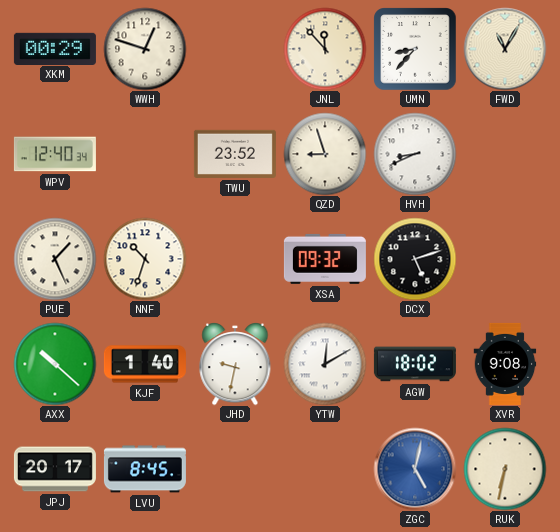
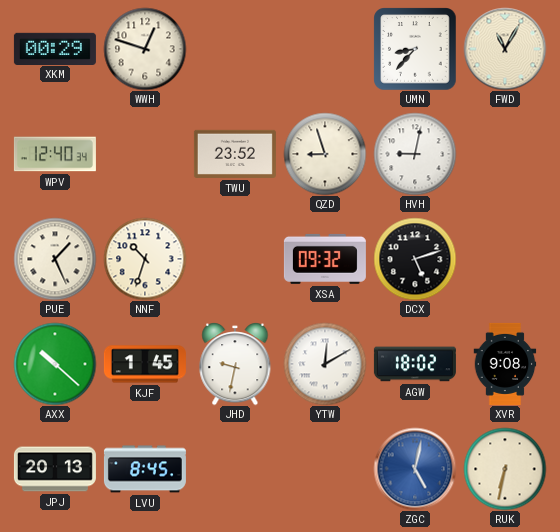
JNL: 11:53 -> none (325, 49)
HVH: 8:41 -> 9:02 (415, 154)
KJF: 1:40 -> 1:45 (145, 364)
JPJ: 20:17 -> 20:13 (55, 469)
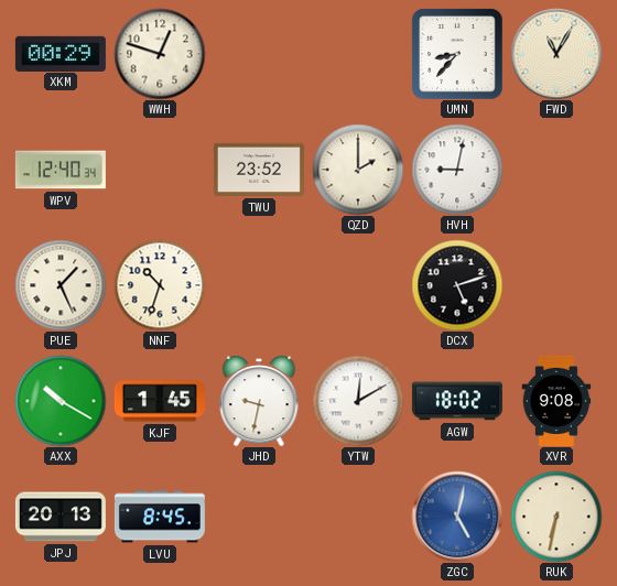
QZD: 8:57 -> 2:00 (358, 170)
XSA: 09:32 -> none (325, 259)
AXX: 10:22 -> 10:20 (61, 401)
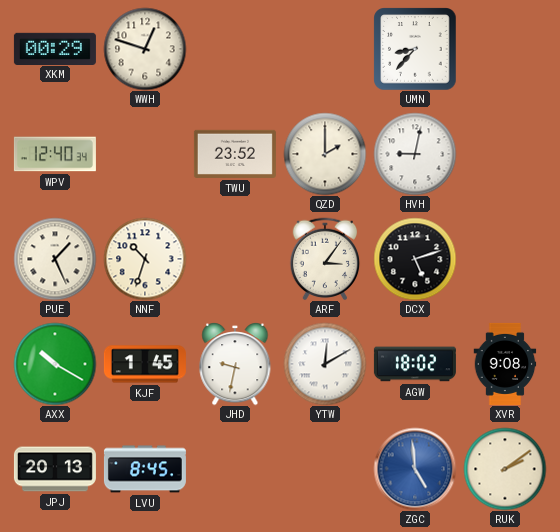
FWD: 11:05 -> none (556, 54)
ARF: none -> 3:06 (325, 259)
ZGC: 5:02 -> 4:59 (415, 469)
RUK: 6:32 -> 2:09 (505, 469)
